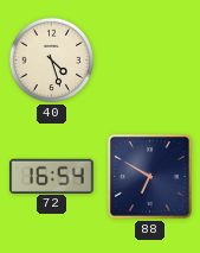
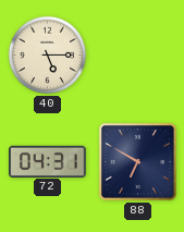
40: 4:27 -> 5:15 (47, 54)
72: 16:54 -> 04:31 (48, 161)
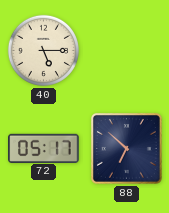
72: 04:31 -> 05:17 (44, 148)
88: 6:50 -> 6:52 (126, 148)
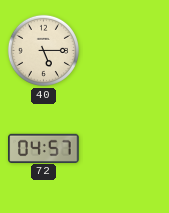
72: 05:17 -> 04:57 (44, 148)
88: 6:52 -> none (126, 148)
